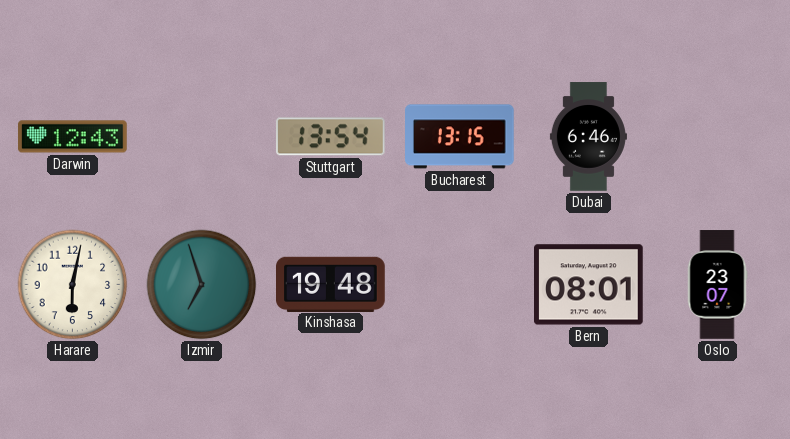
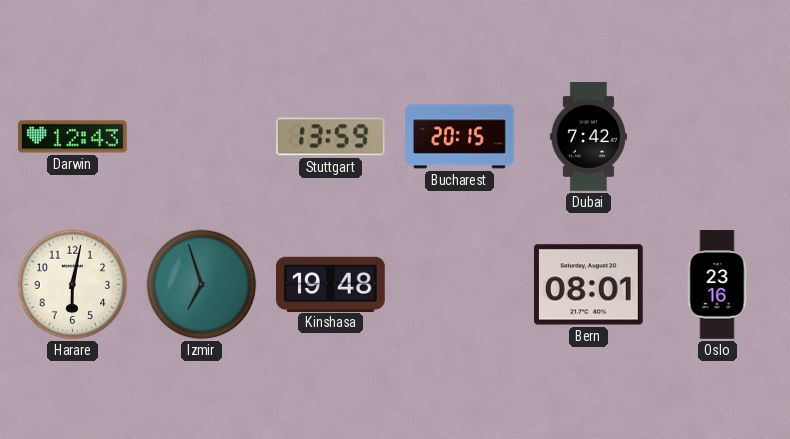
Stuttgart: 13:54 -> 13:59 (330, 137)
Bucharest: 13:15 -> 20:15 (460, 137)
Dubai: 6:46 -> 7:42 (588, 137)
Oslo: 23:07 -> 23:16 (717, 285)
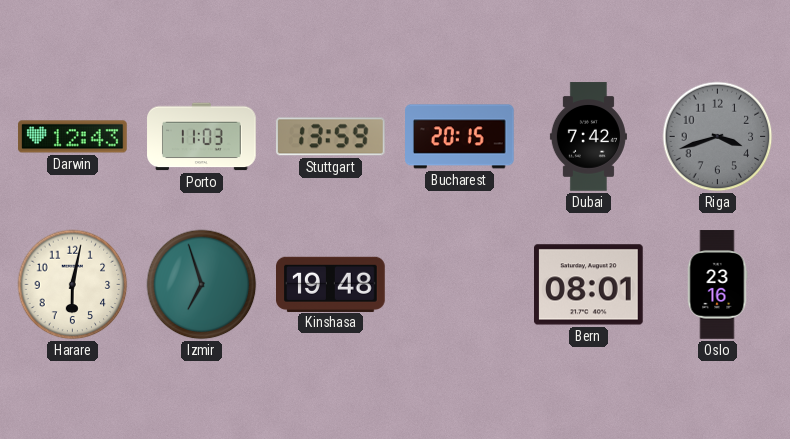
Porto: none -> 11:03 (202, 137)
Riga: none -> 3:42 (718, 137)
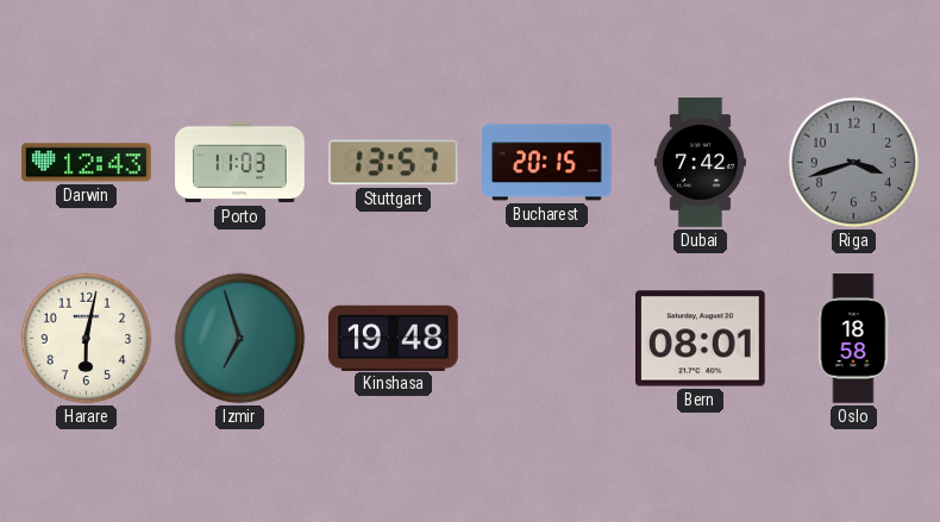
Stuttgart: 13:59 -> 13:57 (393, 163)
Oslo: 23:16 -> 18:58 (853, 339)
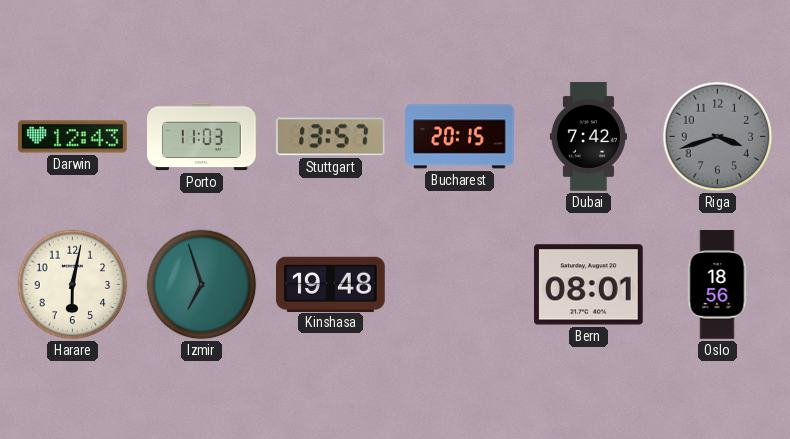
Oslo: 18:58 -> 18:56 (717, 285)
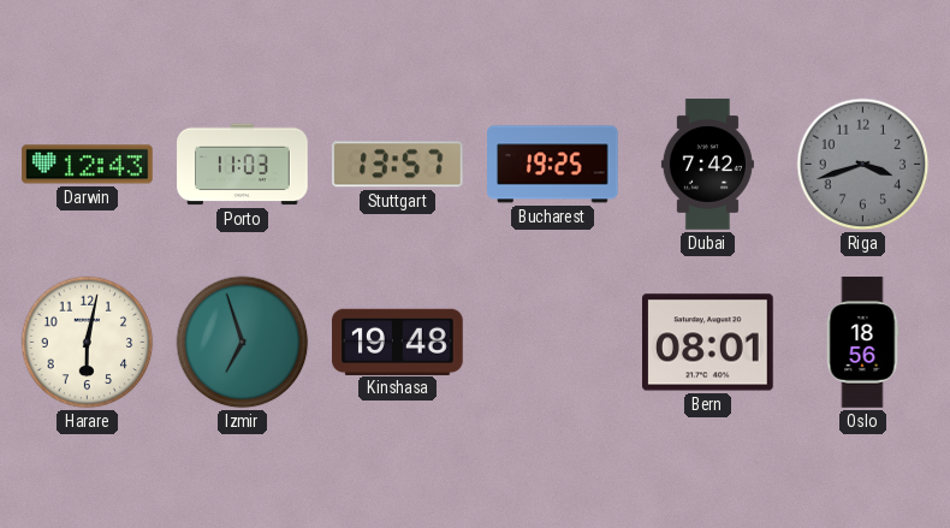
Bucharest: 20:15 -> 19:25 (553, 165)
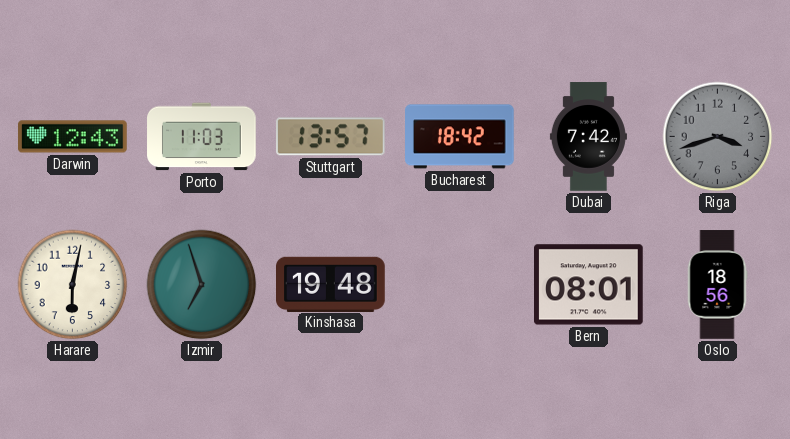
Bucharest: 19:25 -> 18:42 (460, 137)
